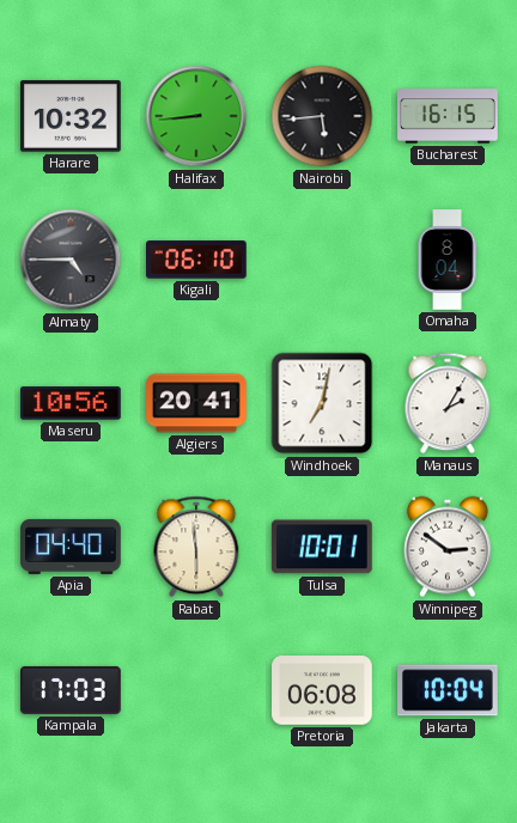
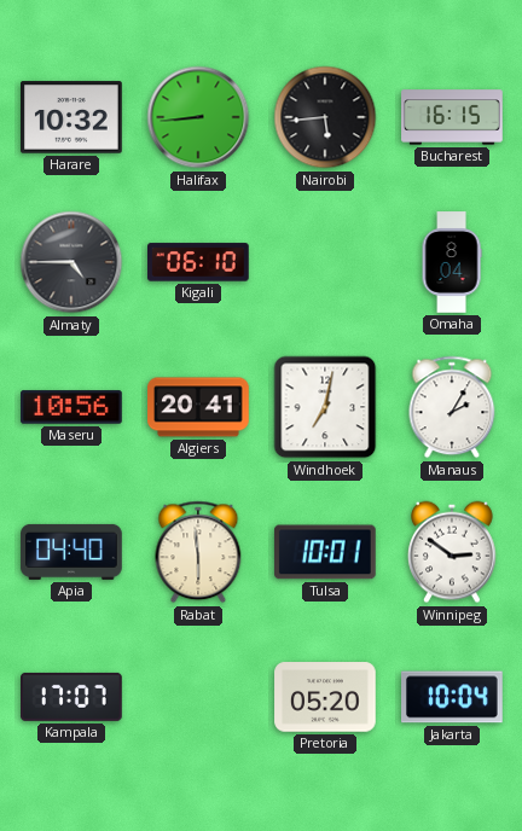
Kampala: 17:03 -> 17:07 (72, 697)
Pretoria: 06:08 -> 05:20 (325, 697)
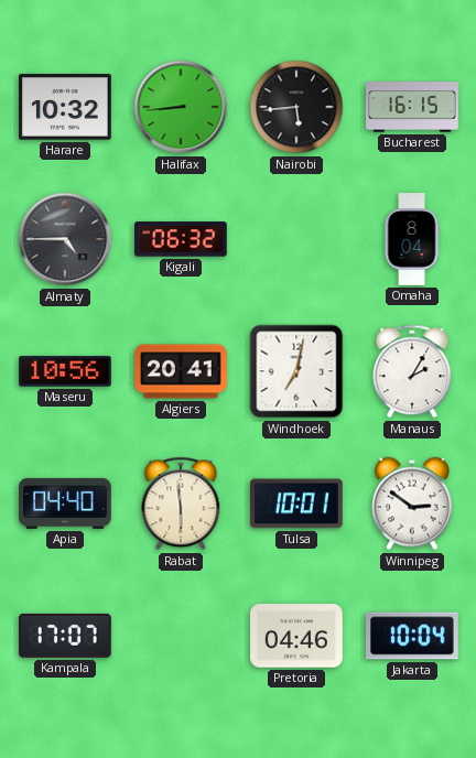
Kigali: 06:10 -> 06:32 (182, 239)
Pretoria: 05:20 -> 04:46 (296, 636)
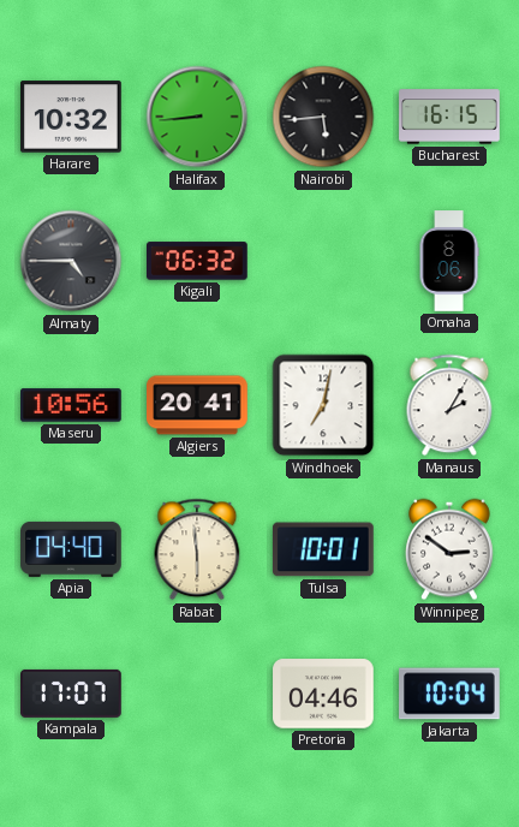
Omaha: 8:04 -> 8:06 (449, 261)
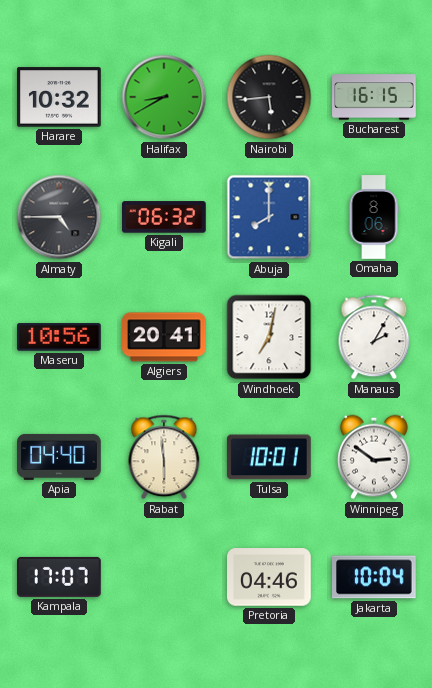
Halifax: 8:44 -> 8:40 (164, 97)
Abuja: none -> 8:00 (269, 217)
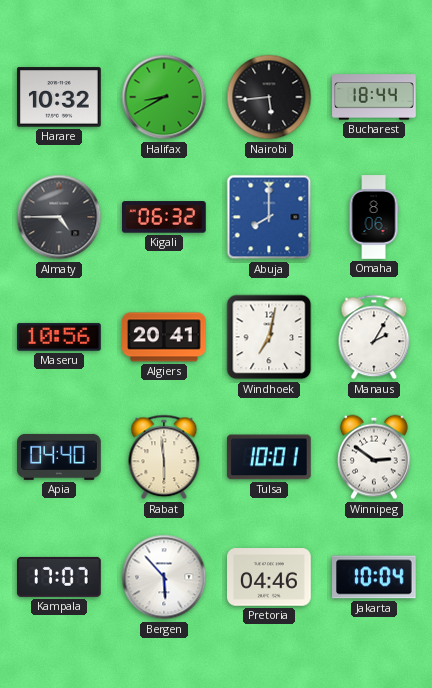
Bucharest: 16:15 -> 18:44 (374, 97)
Bergen: none -> 5:53 (164, 577)
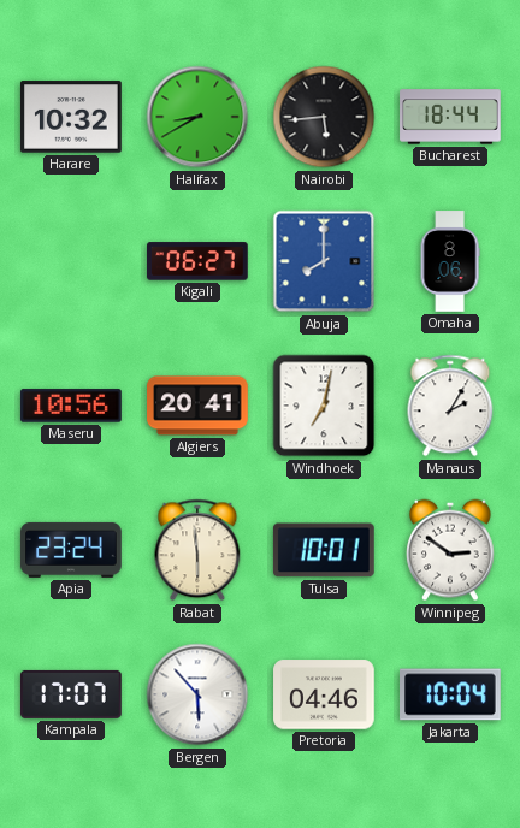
Almaty: 4:45 -> none (59, 217)
Kigali: 06:32 -> 06:27 (199, 261)
Apia: 04:40 -> 23:24 (71, 550)
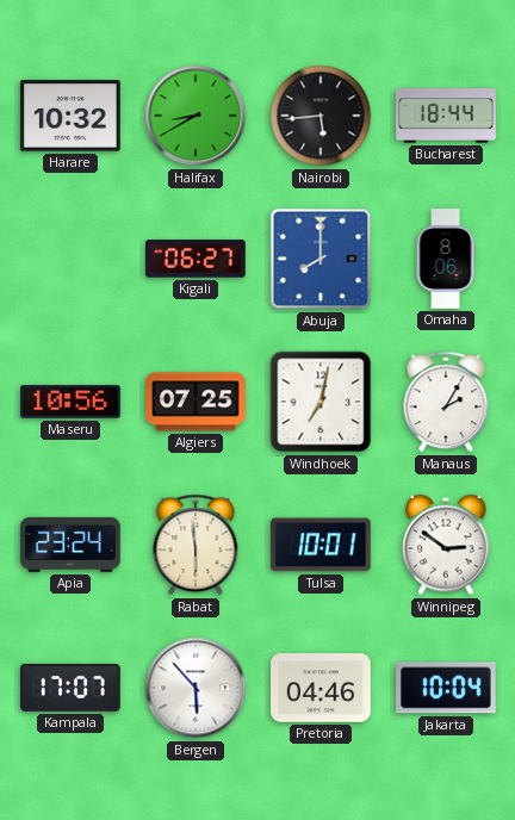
Algiers: 20:41 -> 07:25 (196, 402)
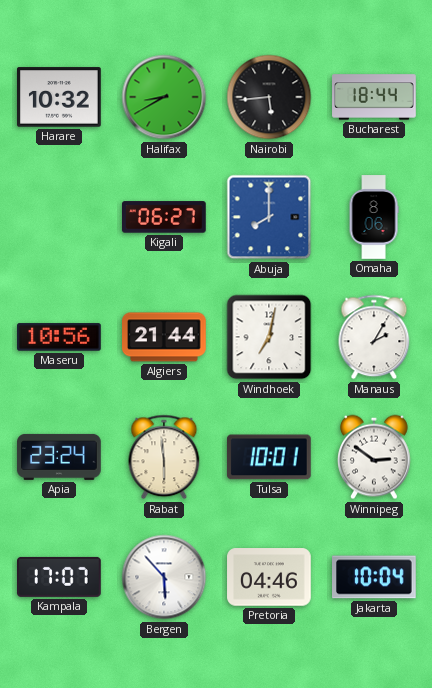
Algiers: 07:25 -> 21:44 (164, 337)
